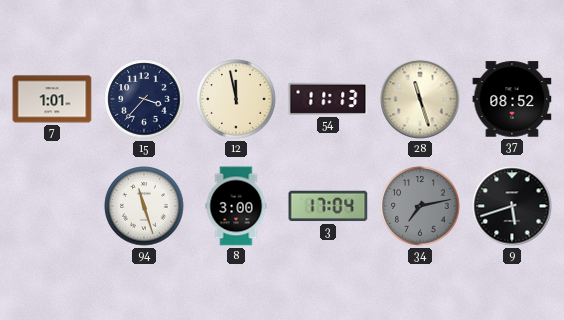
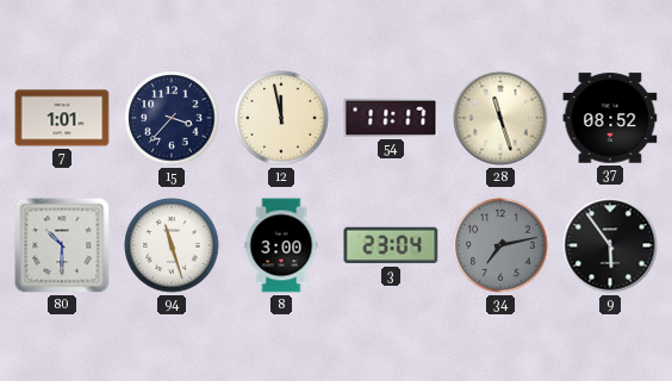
54: 11:13 -> 11:17 (391, 118)
80: none -> 10:30 (62, 245)
3: 17:04 -> 23:04 (391, 245)
9: 5:42 -> 5:54 (610, 245)
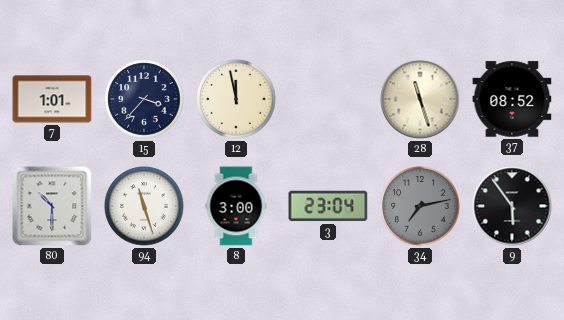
54: 11:17 -> none (391, 118)
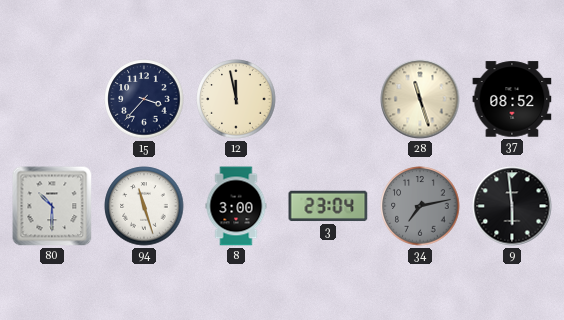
7: 1:01 -> none (52, 99)
9: 5:54 -> 5:59 (512, 206)
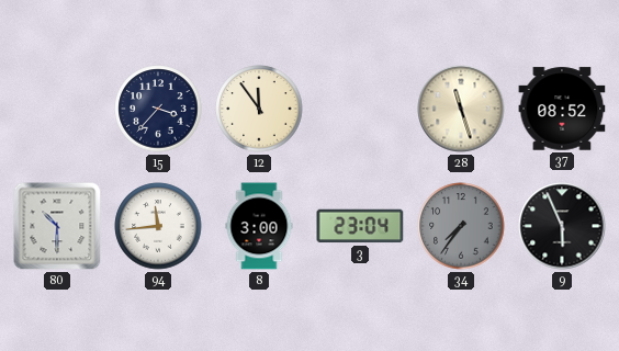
12: 11:58 -> 11:54 (259, 109)
94: 11:27 -> 11:44 (158, 226)
34: 7:13 -> 7:36 (461, 226)
9: 5:59 -> 5:56 (562, 226)
